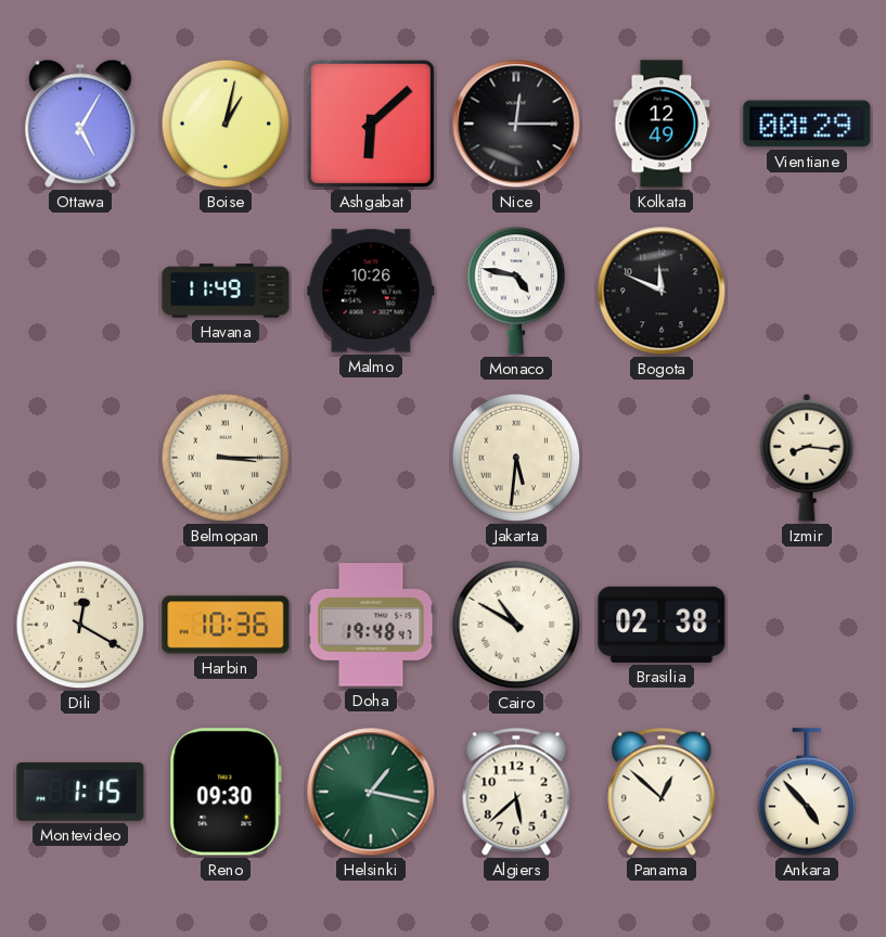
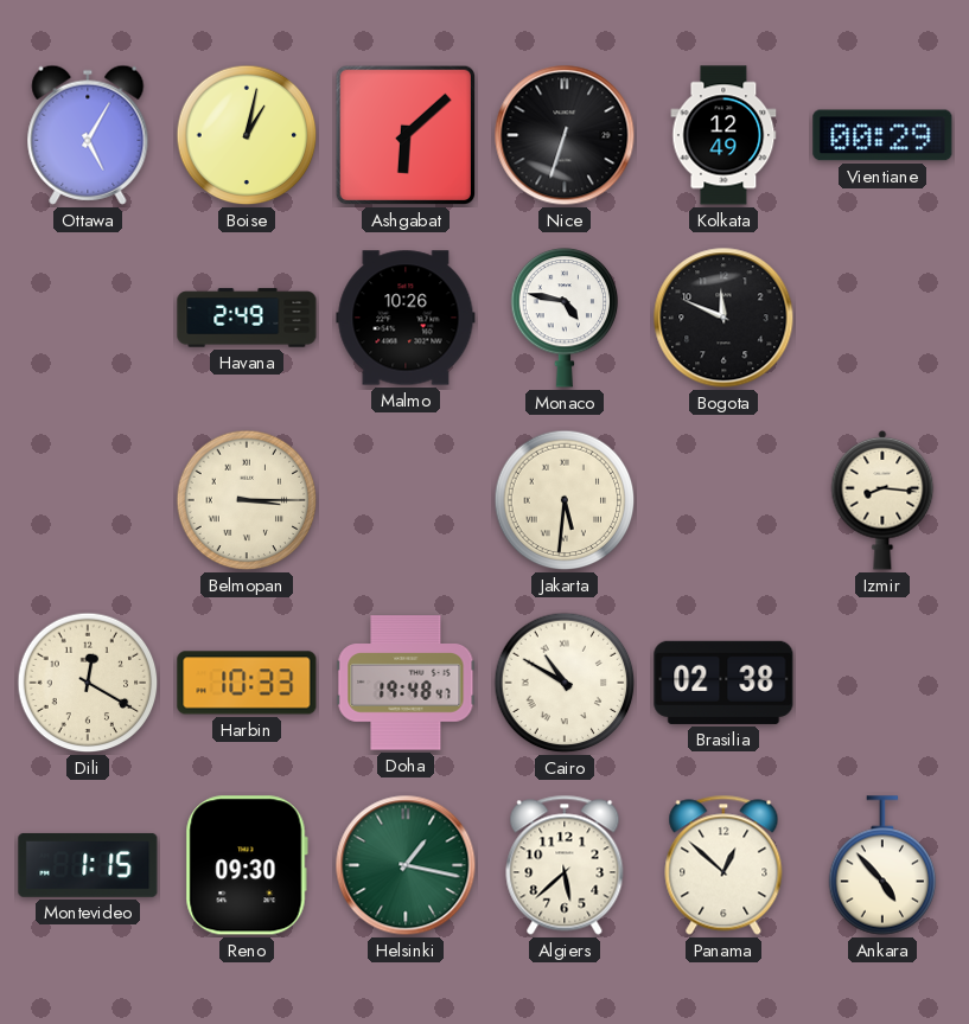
Nice: 12:15 -> 6:33 (565, 135)
Havana: 11:49 -> 2:49 (247, 318)
Harbin: 10:36 -> 10:33 (247, 683)
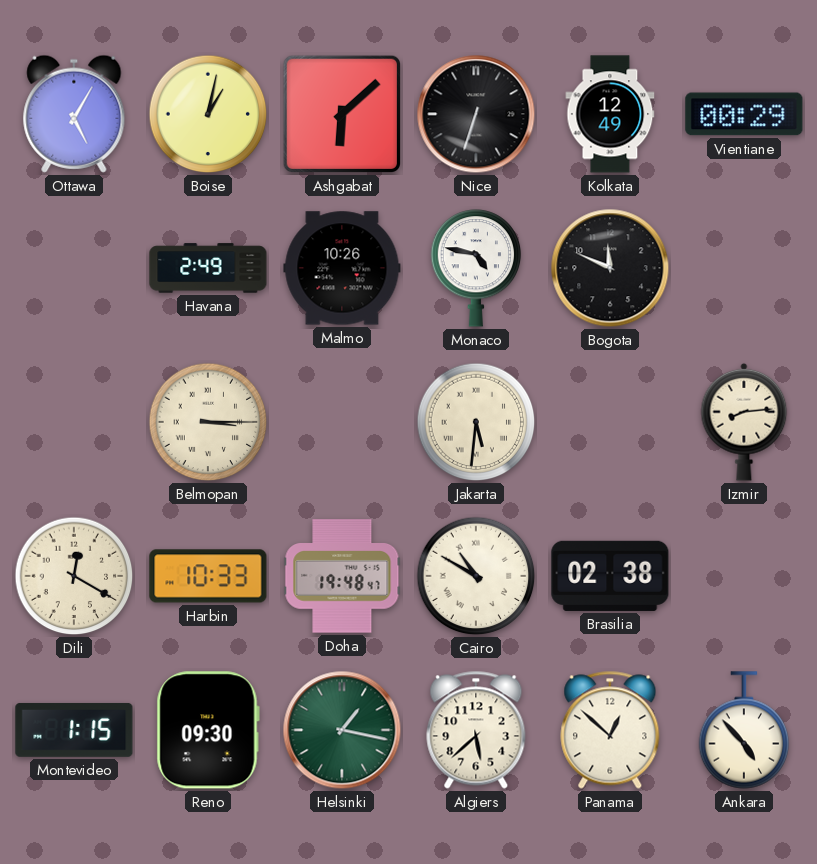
Izmir: 8:16 -> 8:14 (744, 422)
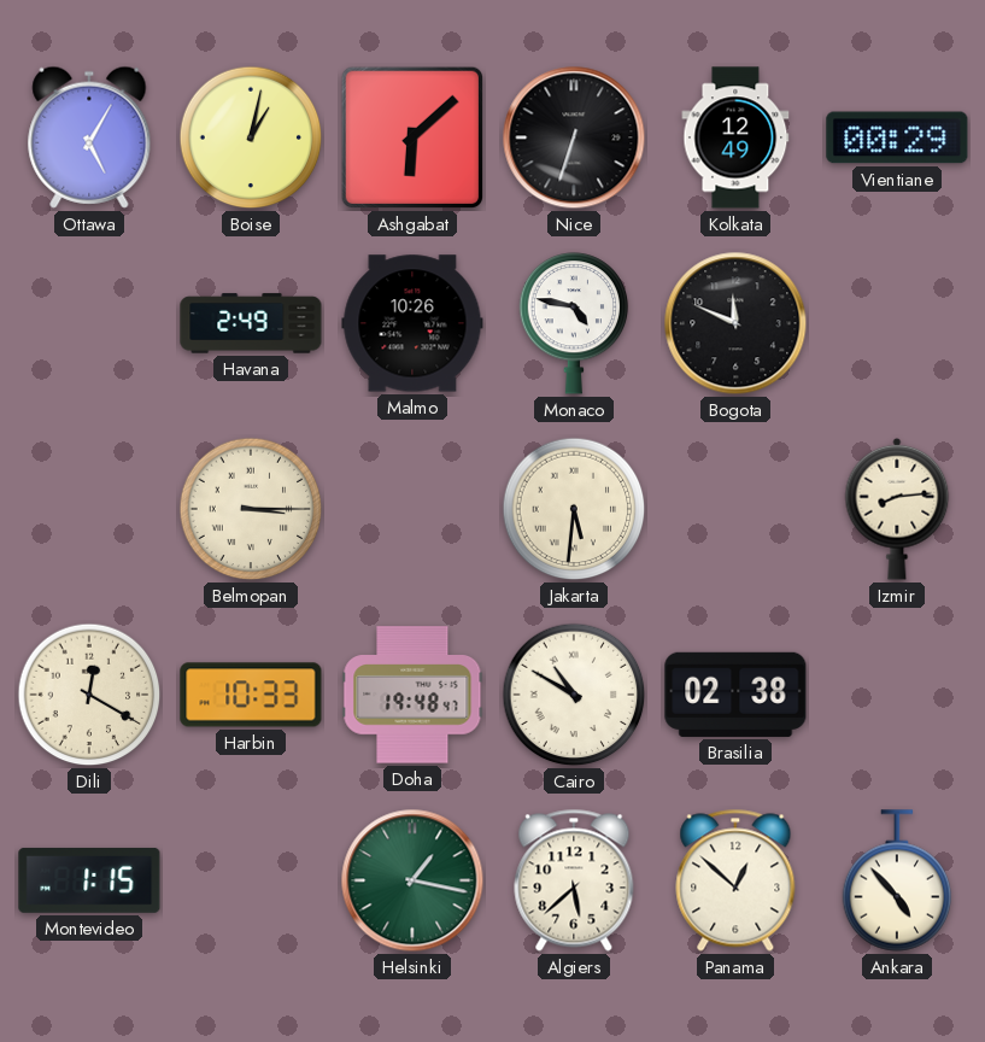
Reno: 09:30 -> none (208, 730)
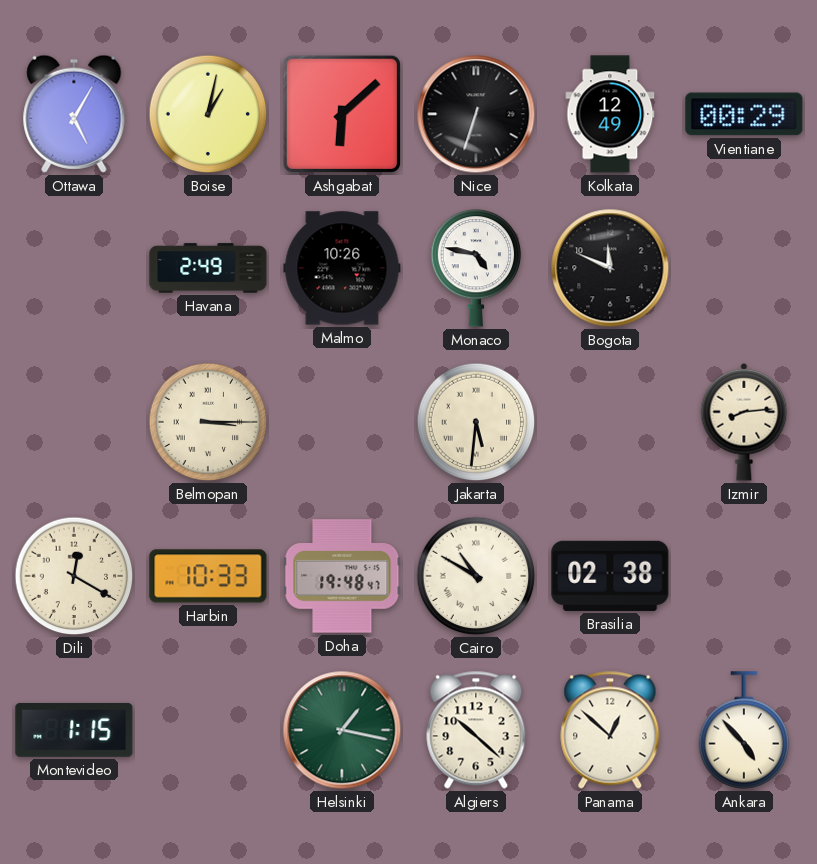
Algiers: 5:38 -> 10:22 (476, 730)
